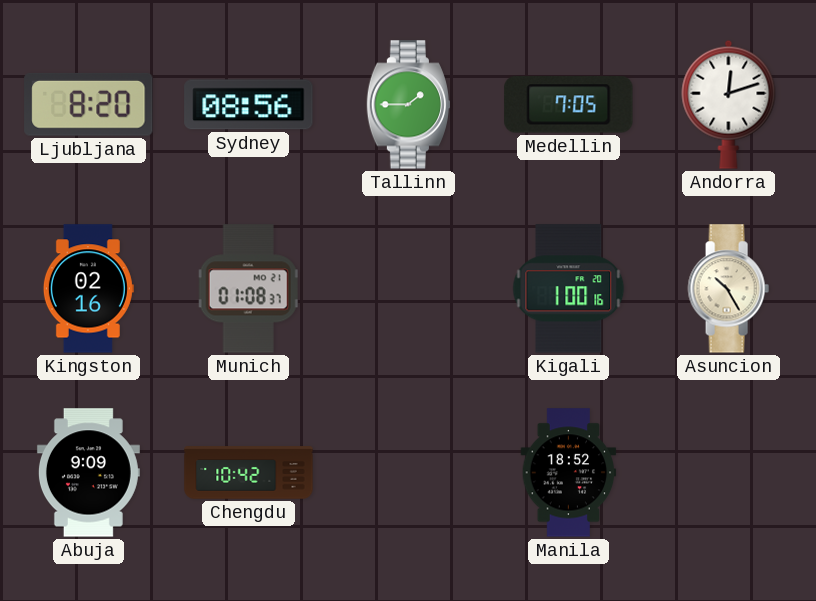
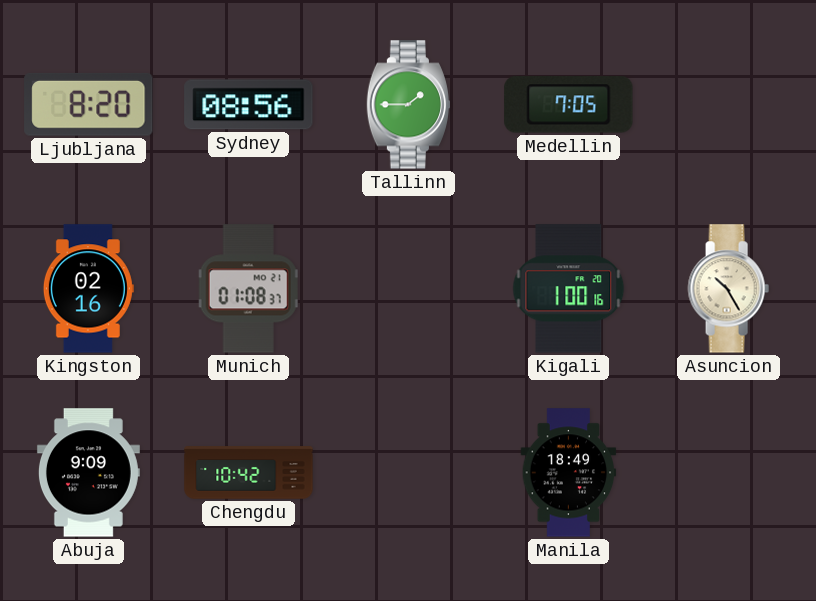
Andorra: 12:12 -> none (729, 104)
Manila: 18:52 -> 18:49 (569, 473)
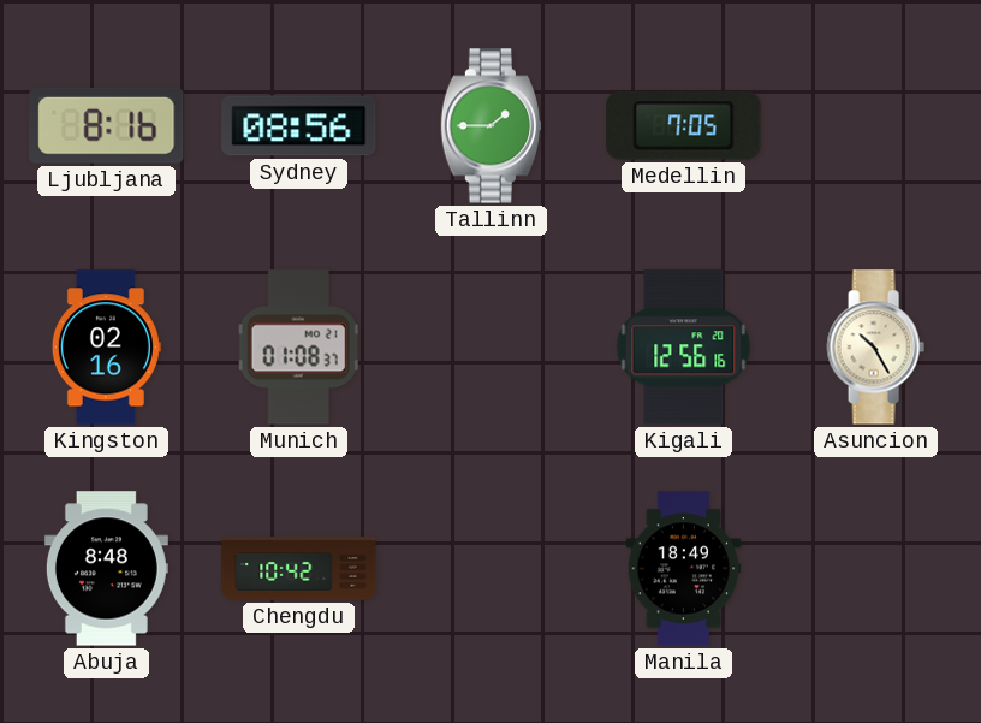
Ljubljana: 8:20 -> 8:16 (107, 125)
Kigali: 1:00 -> 12:56 (684, 348)
Abuja: 9:09 -> 8:48 (106, 569)
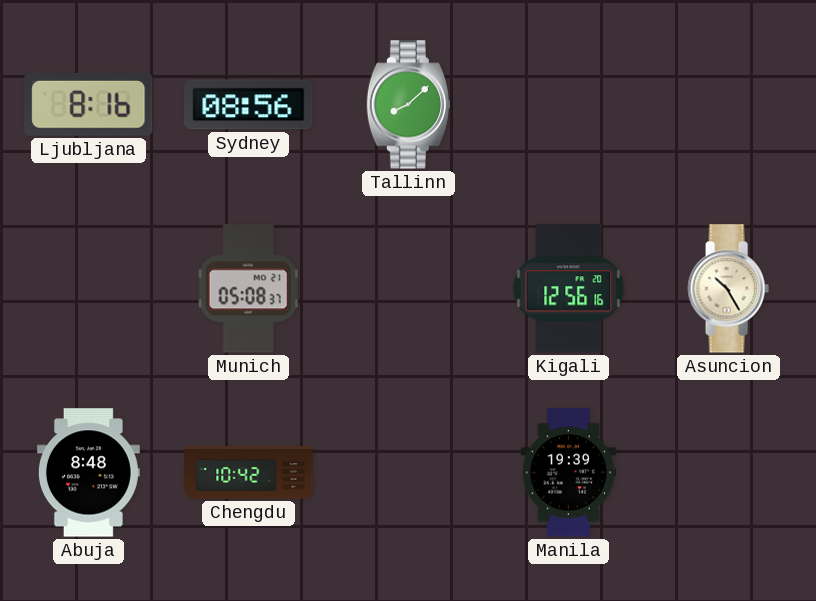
Tallinn: 1:45 -> 8:08 (408, 105)
Medellin: 7:05 -> none (684, 126)
Kingston: 02:16 -> none (106, 348)
Munich: 01:08 -> 05:08 (248, 289)
Manila: 18:49 -> 19:39 (569, 473)
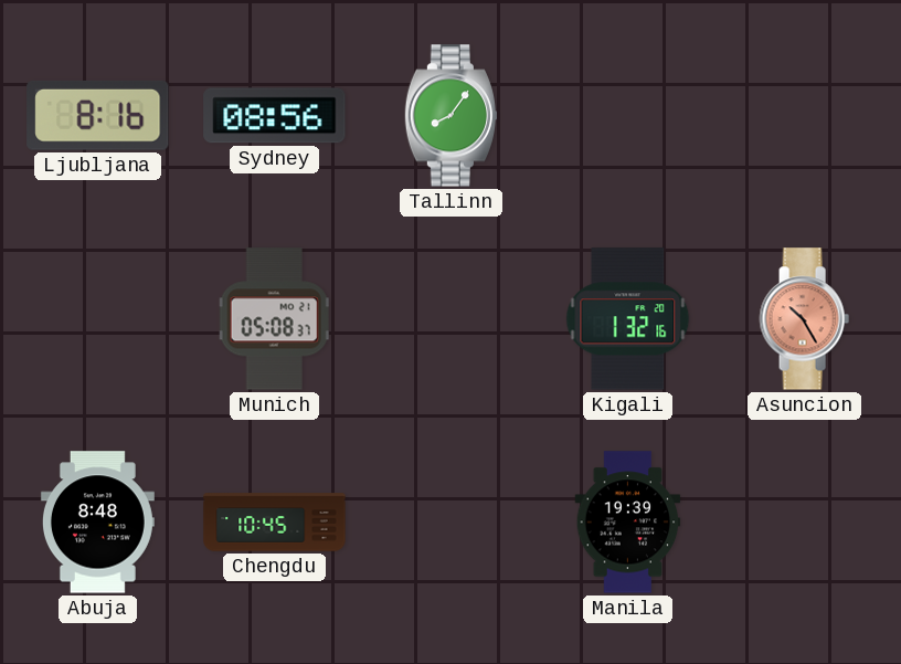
Tallinn: 8:08 -> 8:06 (451, 116)
Kigali: 12:56 -> 1:32 (628, 319)
Asuncion dial: cream -> salmon (804, 319)
Chengdu: 10:42 -> 10:45 (275, 523)
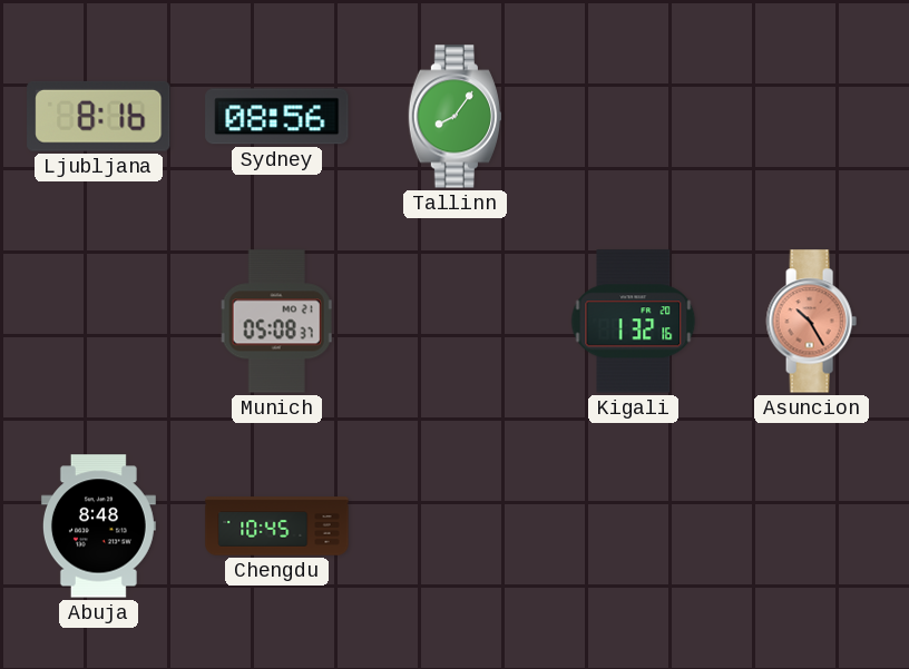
Manila: 19:39 -> none (628, 523)
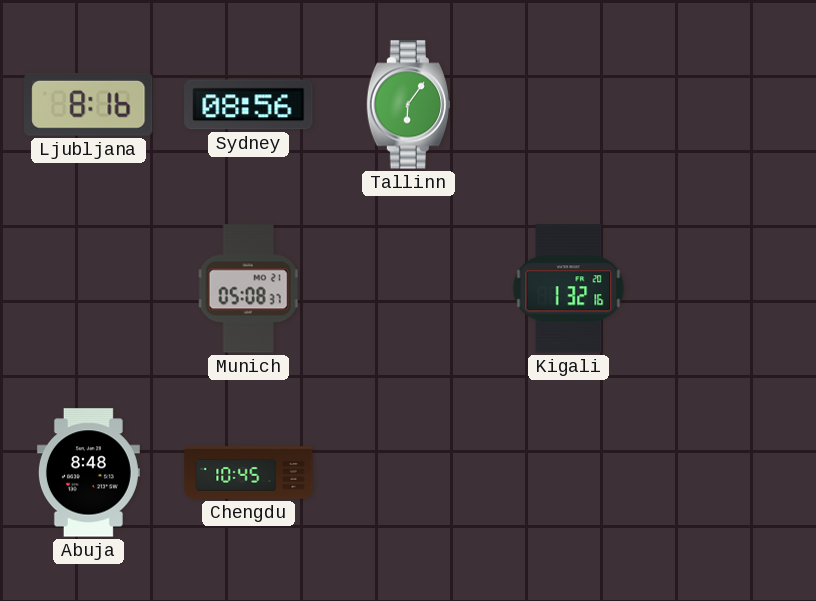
Tallinn: 8:06 -> 6:06 (408, 105)
Asuncion: 10:25 -> none (811, 322)
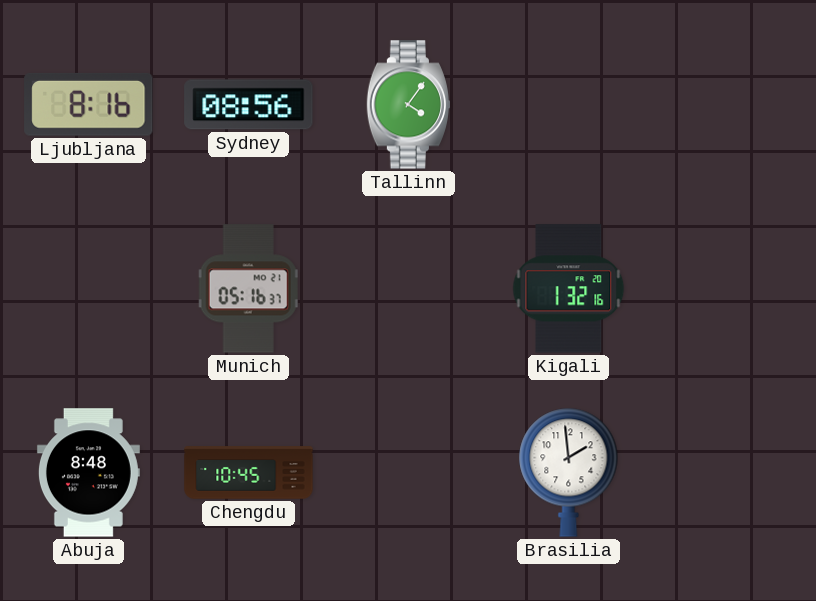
Tallinn: 6:06 -> 4:06 (408, 105)
Munich: 05:08 -> 05:16 (248, 289)
Brasilia: none -> 1:59 (569, 472)
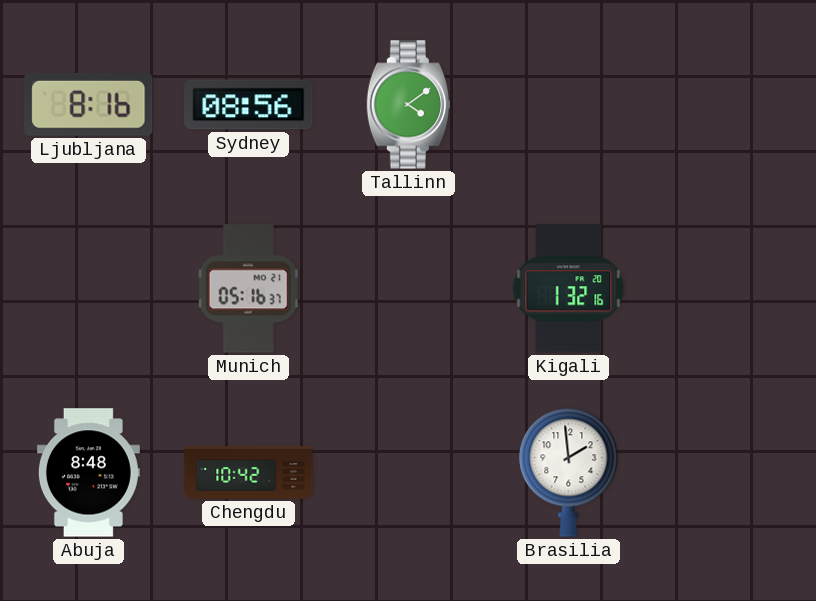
Tallinn: 4:06 -> 4:09 (408, 105)
Chengdu: 10:45 -> 10:42 (249, 473)
